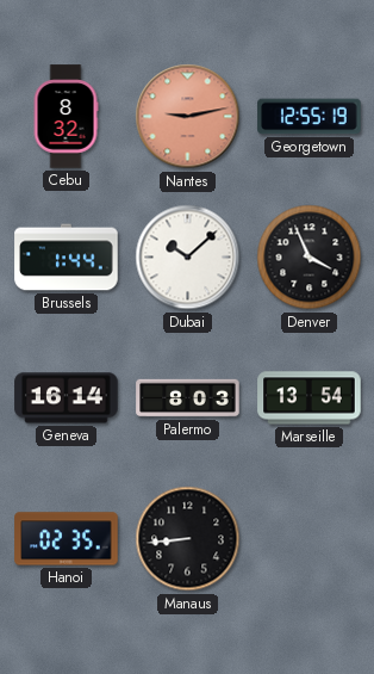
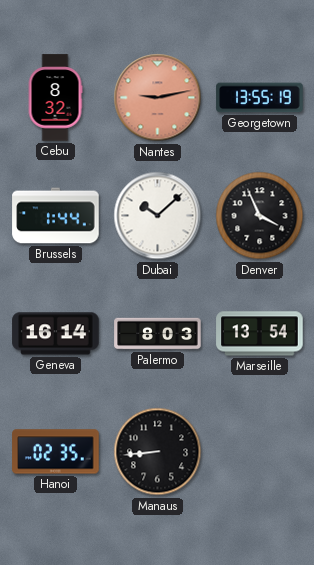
Georgetown: 12:55 -> 13:55 (260, 98)
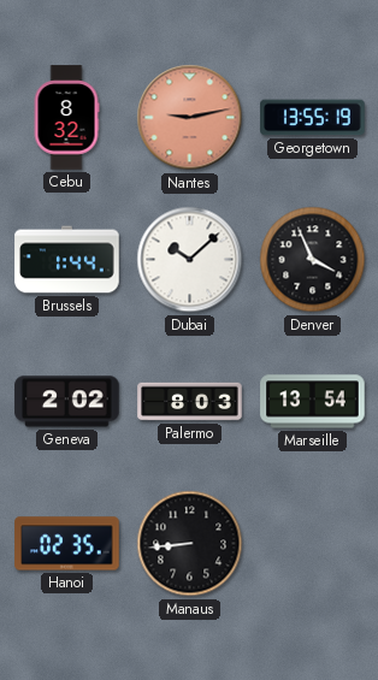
Geneva: 16:14 -> 2:02 (67, 402)
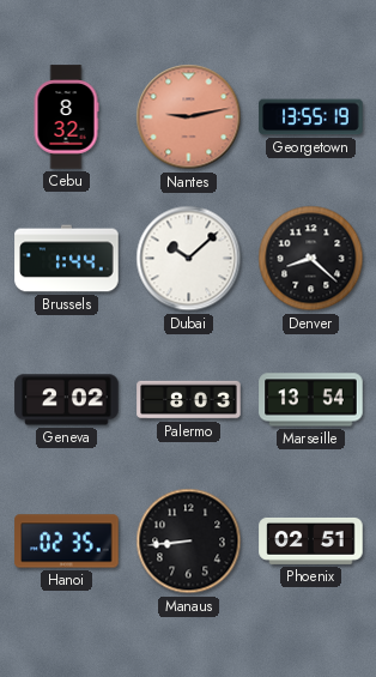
Denver: 3:56 -> 8:22 (311, 259)
Phoenix: none -> 02:51 (311, 540)
